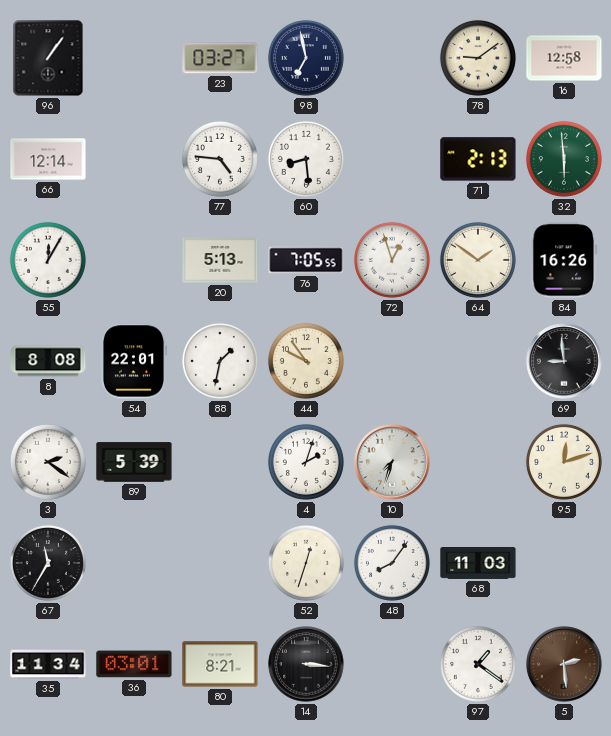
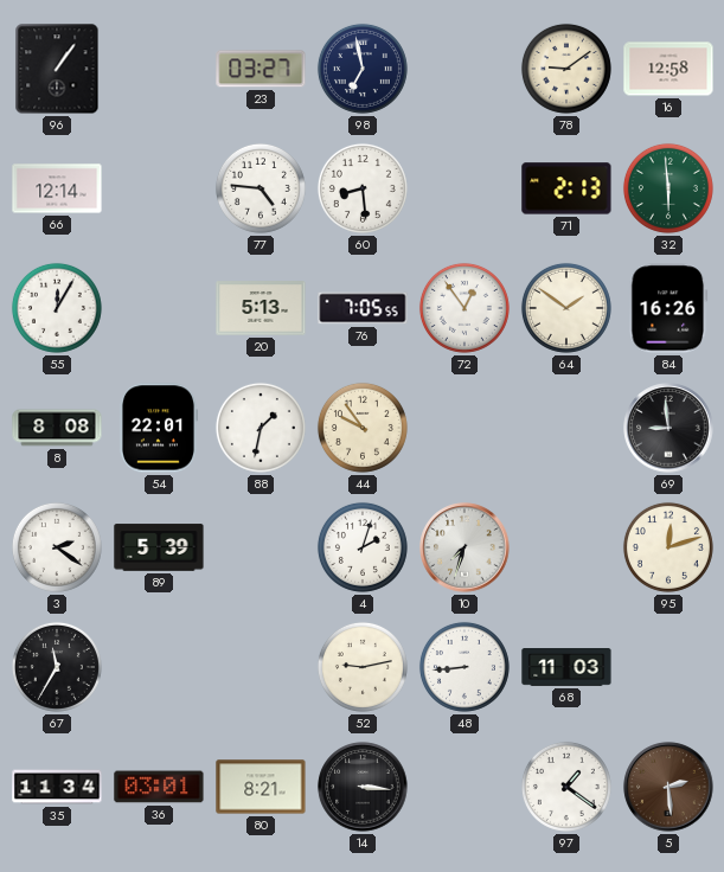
72: 12:57 -> 12:54 (464, 308)
52: 12:33 -> 9:13 (363, 667)
48: 8:06 -> 8:44 (464, 667)
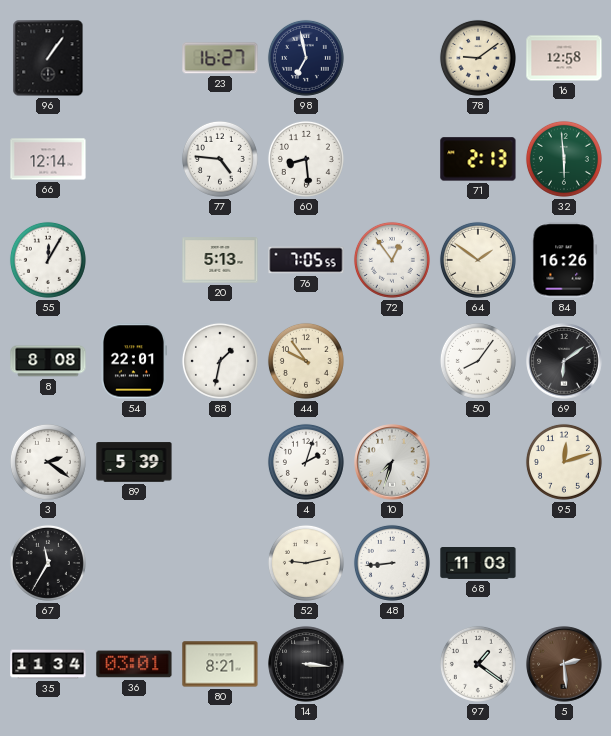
23: 03:27 -> 16:27 (220, 58)
50: none -> 8:06 (478, 361)
69: 8:59 -> 6:09 (564, 361)
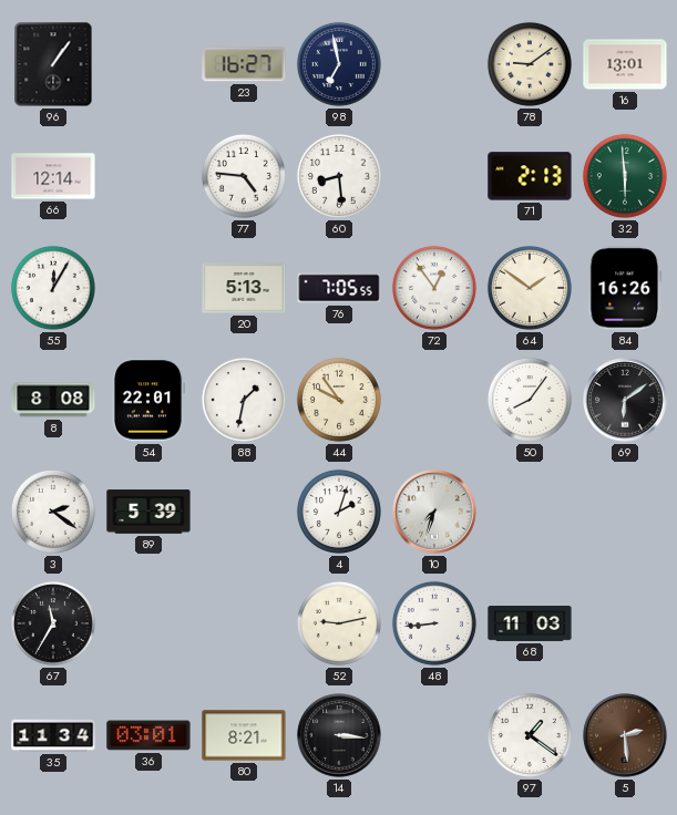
16: 12:58 -> 13:01 (625, 64)
95: 12:12 -> none (564, 462)
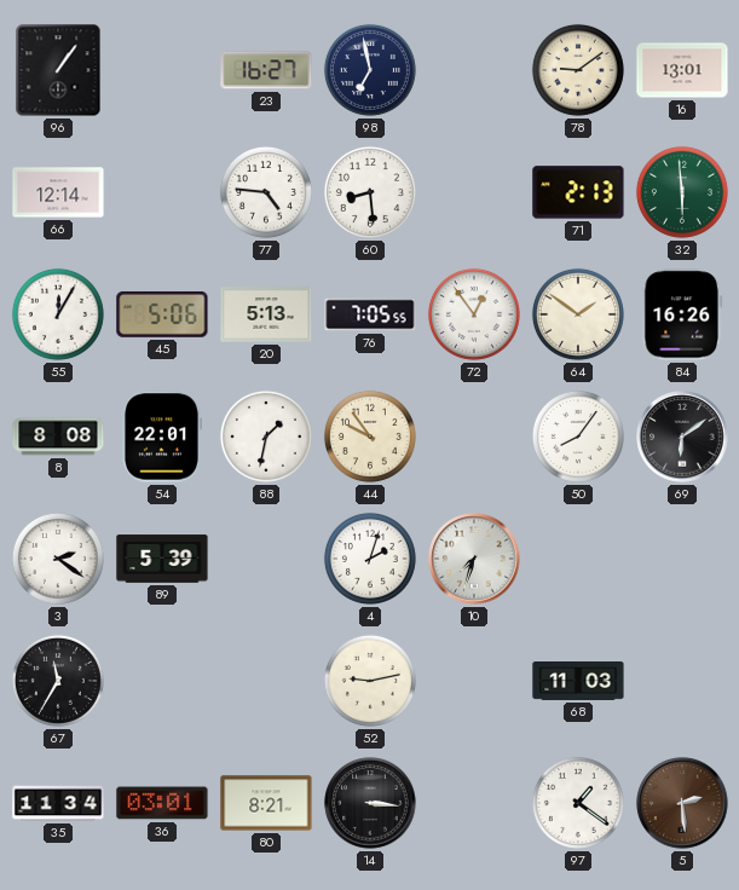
45: none -> 5:06 (162, 314)
48: 8:44 -> none (434, 623)
